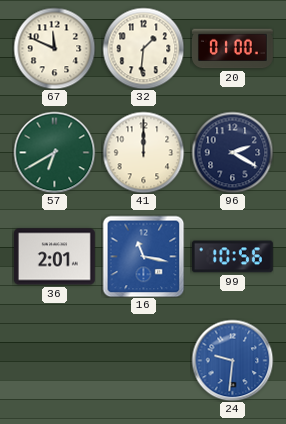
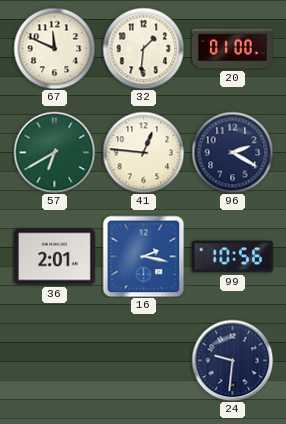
41: 12:00 -> 12:46 (143, 152)
16: 11:17 -> 2:17 (143, 256)
24 dial: blue -> navy (232, 360)
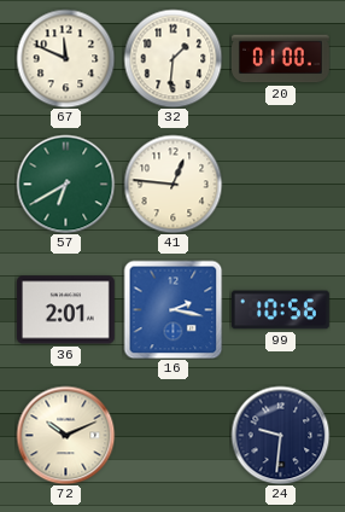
96: 2:20 -> none (232, 152)
72: none -> 10:11 (65, 435)
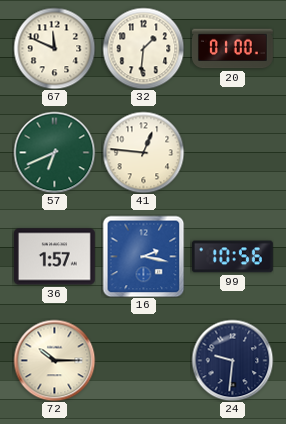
57: 6:40 -> 6:41 (54, 152)
36: 2:01 -> 1:57 (54, 257)
72: 10:11 -> 10:15 (54, 360)
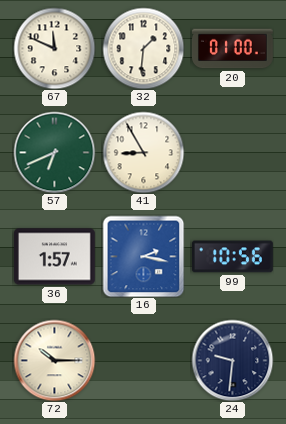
41: 12:46 -> 8:55 (143, 152)
